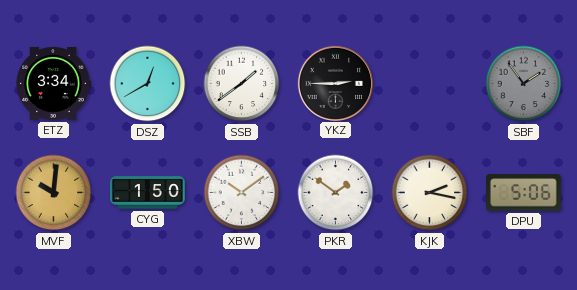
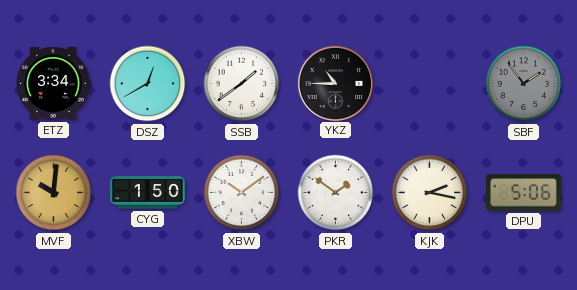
YKZ: 2:45 -> 10:45 (335, 83)
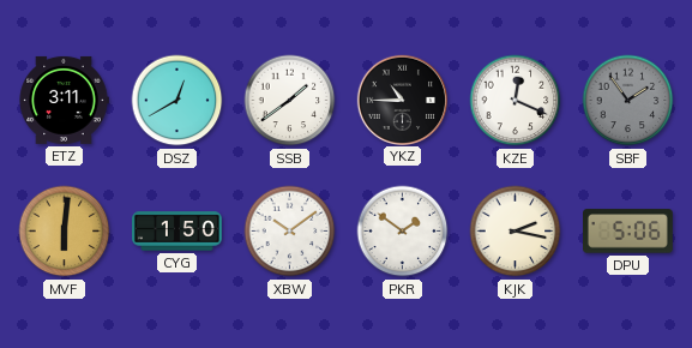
ETZ: 3:34 -> 3:11 (64, 100)
KZE: none -> 12:19 (516, 101)
MVF: 10:01 -> 6:01 (65, 232)
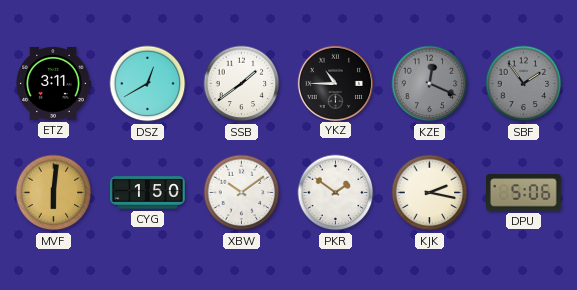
KZE dial: white -> grey (430, 84)
